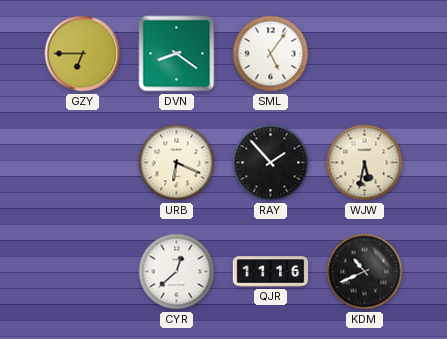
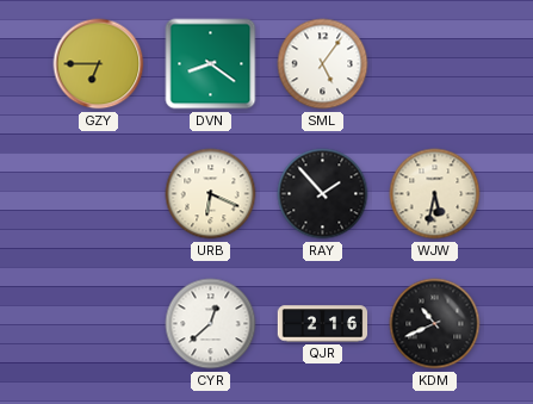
QJR: 11:16 -> 2:16 (323, 324)
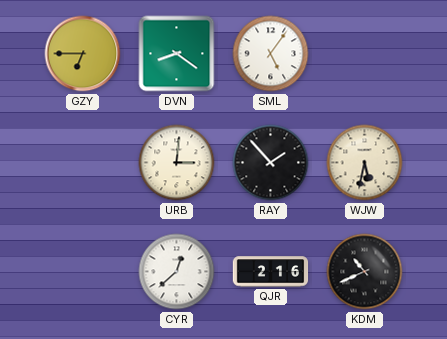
URB: 6:19 -> 3:01 (177, 163)
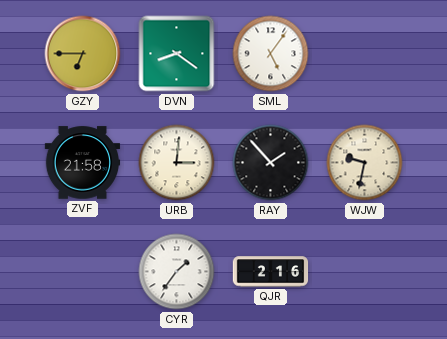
ZVF: none -> 21:58 (83, 163)
WJW: 5:32 -> 9:32 (365, 163)
CYR: 12:38 -> 1:36 (177, 272)
KDM: 10:41 -> none (365, 272)
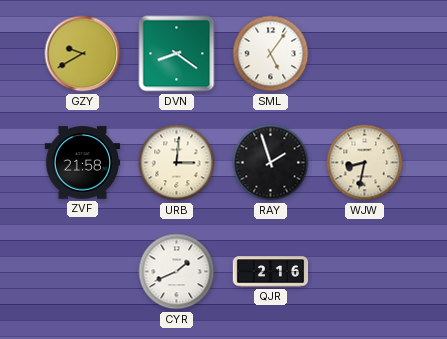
GZY: 6:45 -> 9:40 (83, 54)
RAY: 1:53 -> 1:57 (271, 163)
WJW: 9:32 -> 8:32 (365, 163)
CYR: 1:36 -> 1:41 (177, 272)
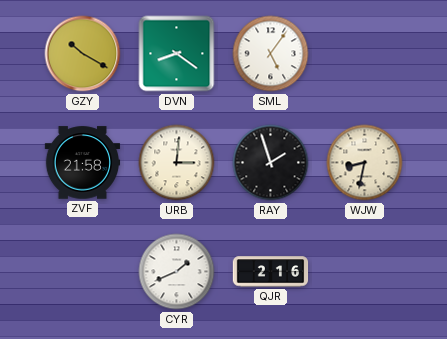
GZY: 9:40 -> 10:20 (83, 54)
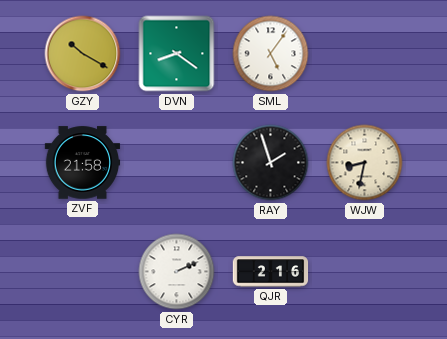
URB: 3:01 -> none (177, 163)
CYR: 1:41 -> 2:11 (177, 272)
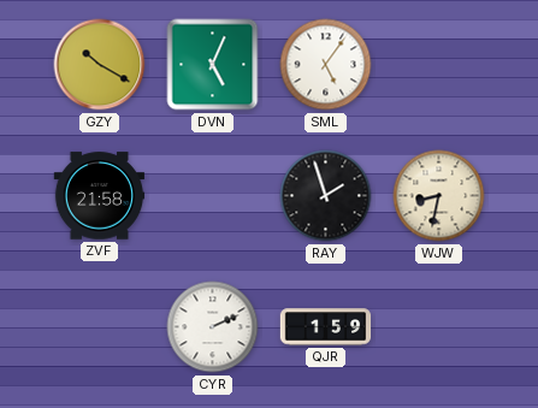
DVN: 8:21 -> 5:04 (213, 65)
QJR: 2:16 -> 1:59 (326, 327)
